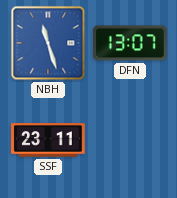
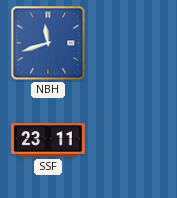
NBH: 11:27 -> 11:42 (48, 43)
DFN: 13:07 -> none (130, 43)
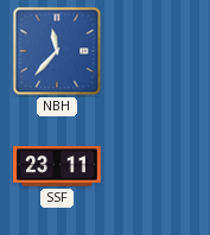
NBH: 11:42 -> 11:37 (57, 51)
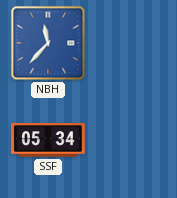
SSF: 23:11 -> 05:34 (48, 140)
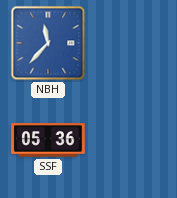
SSF: 05:34 -> 05:36 (48, 140)
